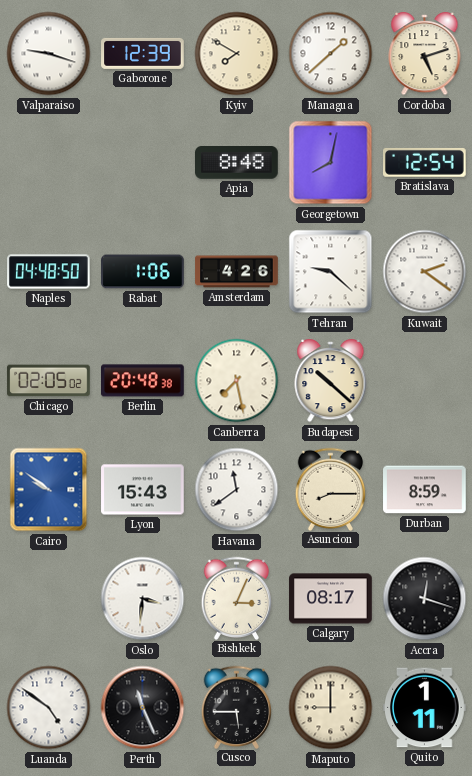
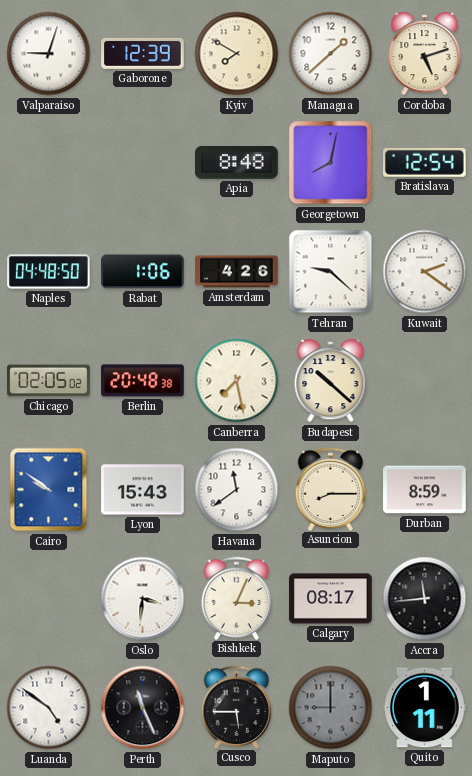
Valparaiso: 9:18 -> 9:03 (49, 54)
Accra: 12:18 -> 11:44 (425, 599)
Maputo dial: cream -> grey (331, 708)
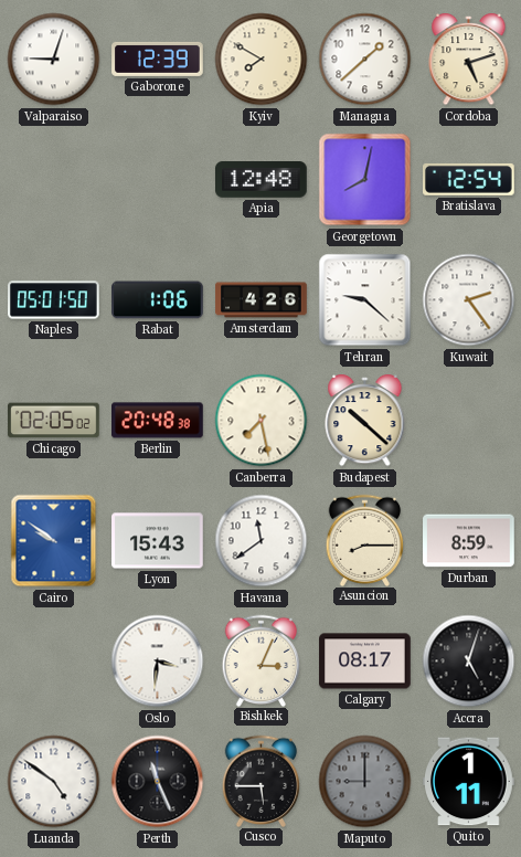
Apia: 8:48 -> 12:48 (262, 180)
Naples: 04:48 -> 05:01 (54, 300)
Kuwait: 2:21 -> 2:24 (469, 300)
Accra: 11:44 -> 5:03 (469, 662)
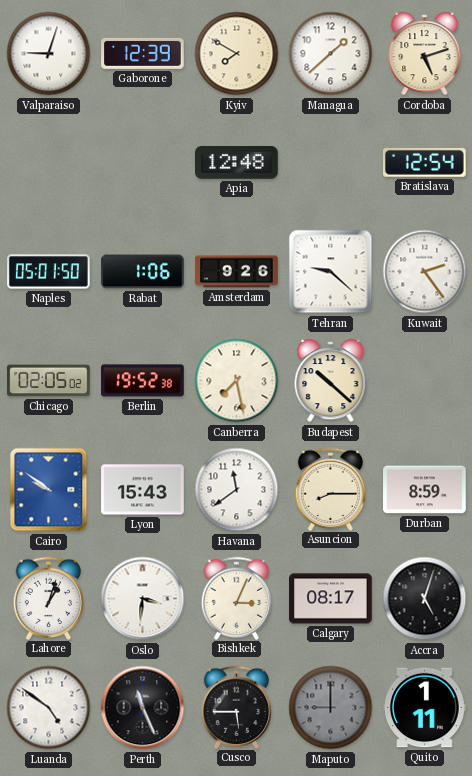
Georgetown: 8:02 -> none (365, 180)
Amsterdam: 4:26 -> 9:26 (237, 272)
Berlin: 20:48 -> 19:52 (143, 381)
Lahore: none -> 1:03 (49, 598)
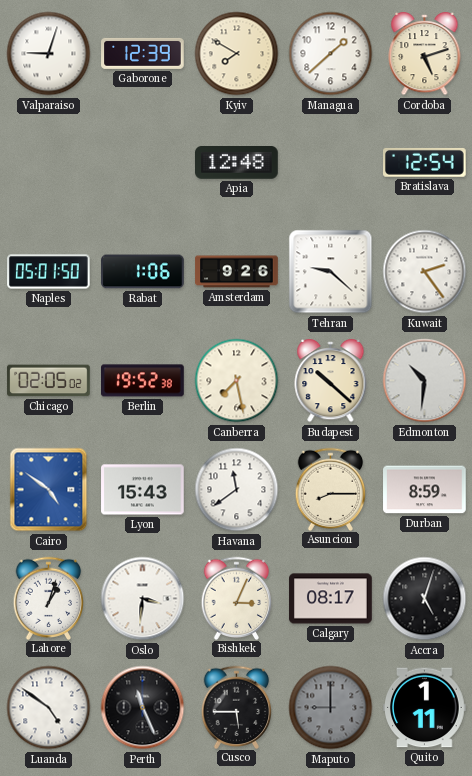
Edmonton: none -> 10:31 (425, 381)
Cairo: 9:51 -> 4:51 (49, 490)
